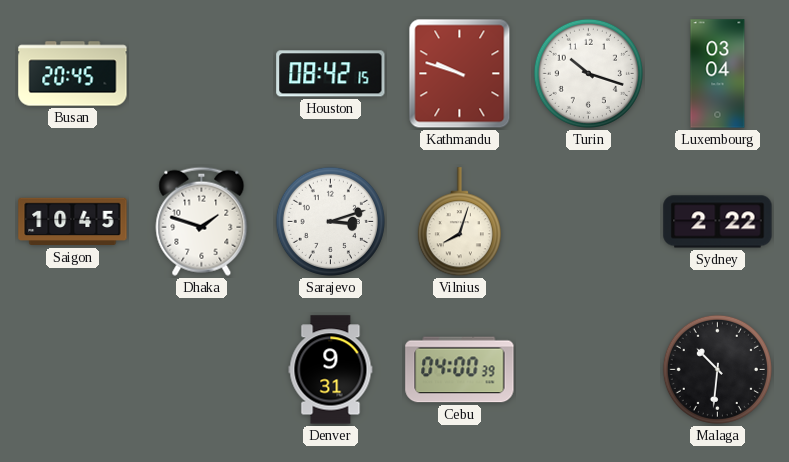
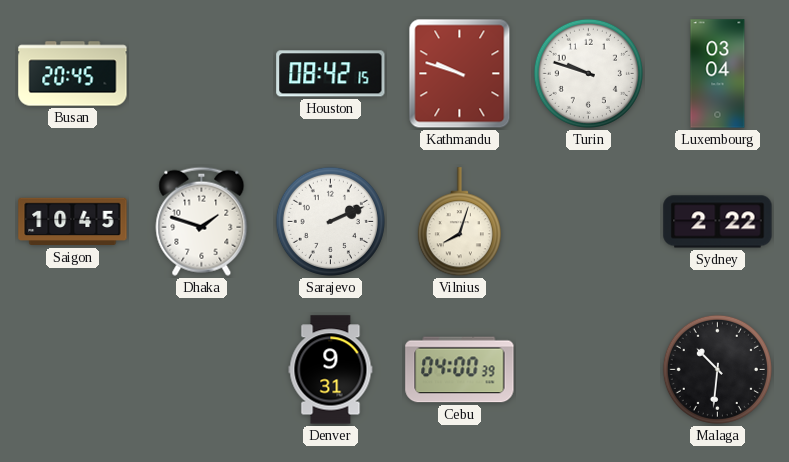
Turin: 10:18 -> 9:48 (588, 73)
Sarajevo: 3:12 -> 2:11 (330, 221)
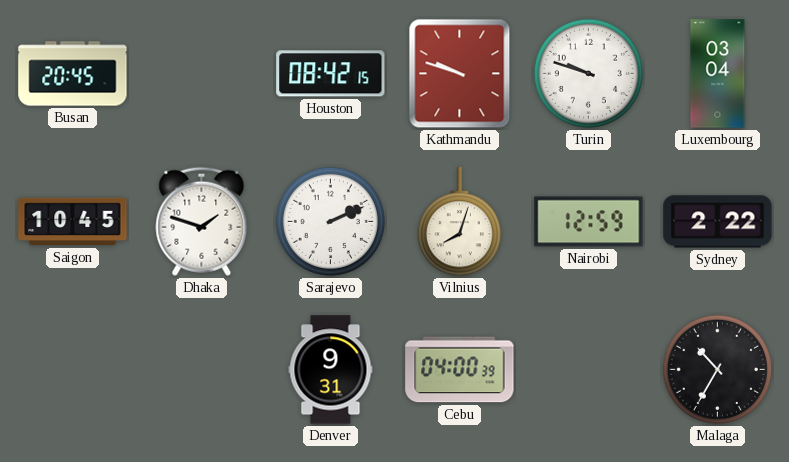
Nairobi: none -> 12:59 (589, 222)
Malaga: 10:31 -> 10:35 (717, 369)
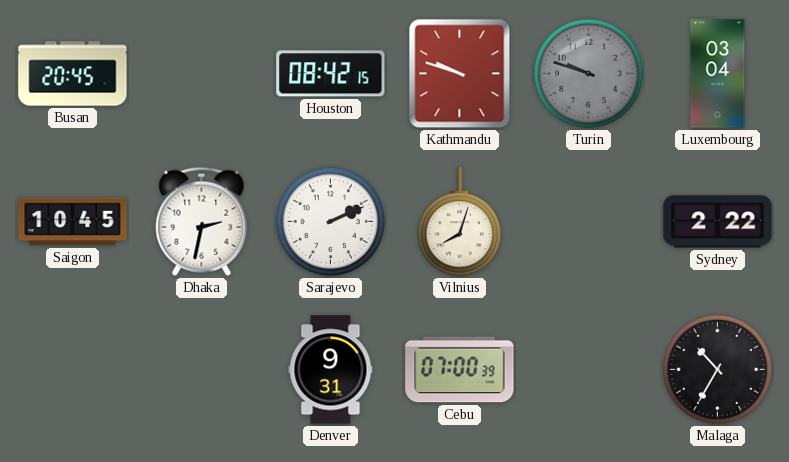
Turin dial: white -> grey (588, 73)
Dhaka: 1:48 -> 2:32 (202, 221)
Nairobi: 12:59 -> none (589, 222)
Cebu: 04:00 -> 07:00 (460, 370)
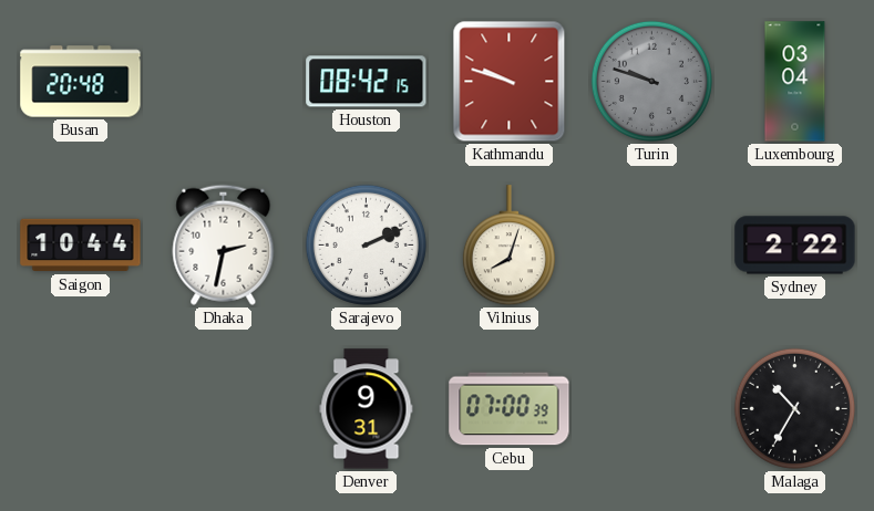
Busan: 20:45 -> 20:48 (81, 82)
Saigon: 10:45 -> 10:44 (81, 246)
